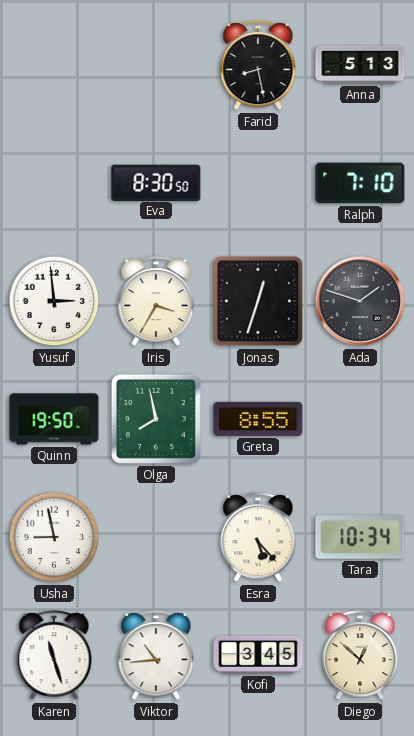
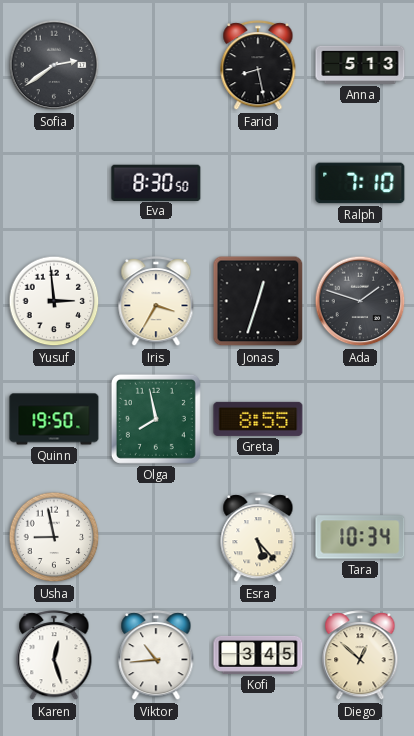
Sofia: none -> 2:39 (54, 65)
Karen: 11:27 -> 12:27 (54, 656)
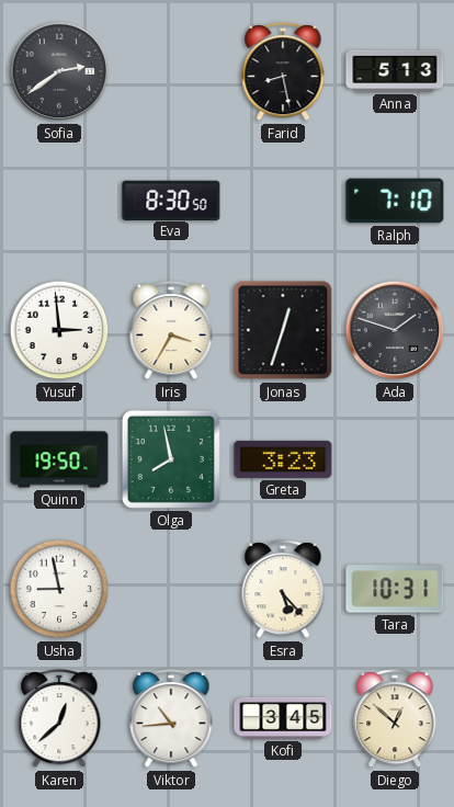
Greta: 8:55 -> 3:23 (283, 459)
Tara: 10:34 -> 10:31 (395, 589)
Karen: 12:27 -> 12:38 (59, 719)
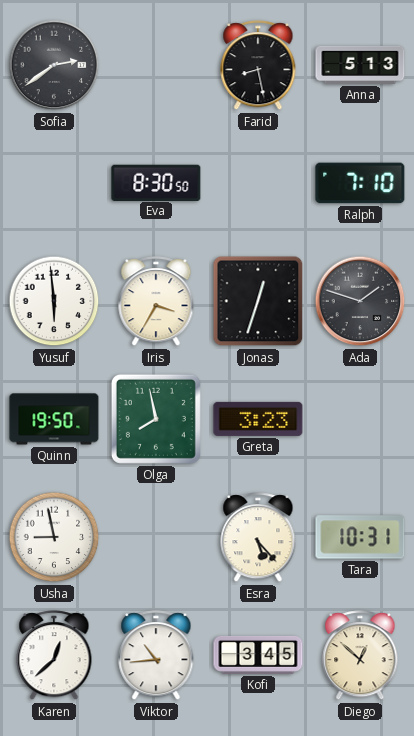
Yusuf: 2:59 -> 5:59 (54, 301)
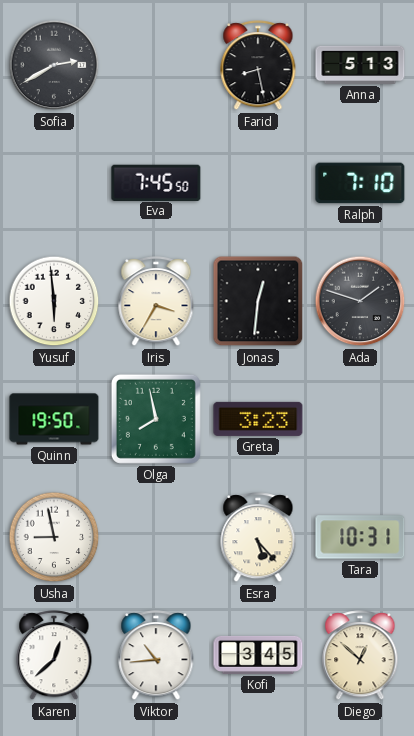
Sofia: 2:39 -> 2:40 (54, 65)
Eva: 8:30 -> 7:45 (156, 182)
Jonas: 12:33 -> 12:31 (258, 301)
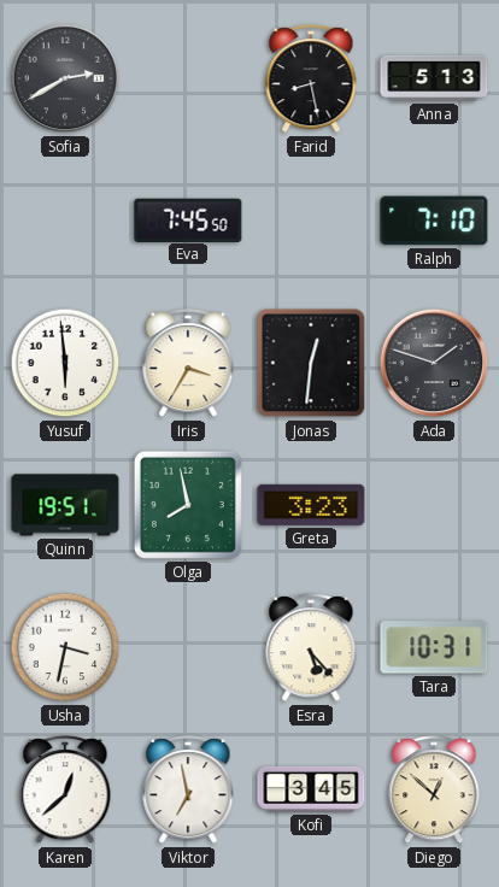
Quinn: 19:50 -> 19:51 (65, 505)
Usha: 8:58 -> 3:32 (65, 647)
Viktor: 10:44 -> 6:58 (188, 791)
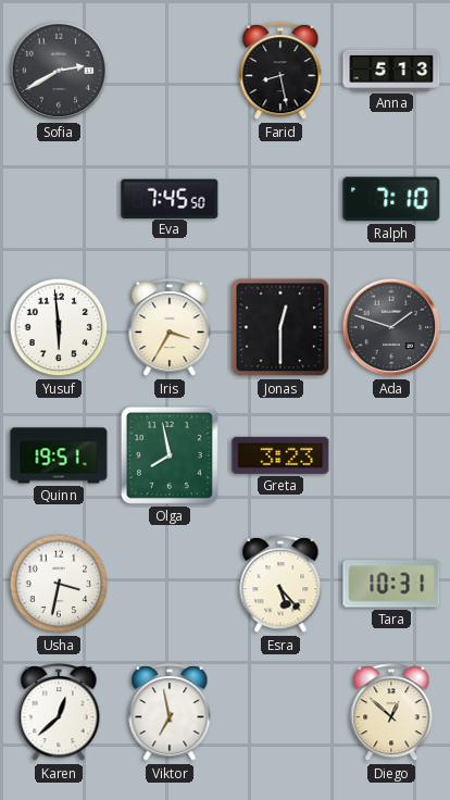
Jonas: 12:31 -> 12:30 (280, 327)
Kofi: 3:45 -> none (311, 789)
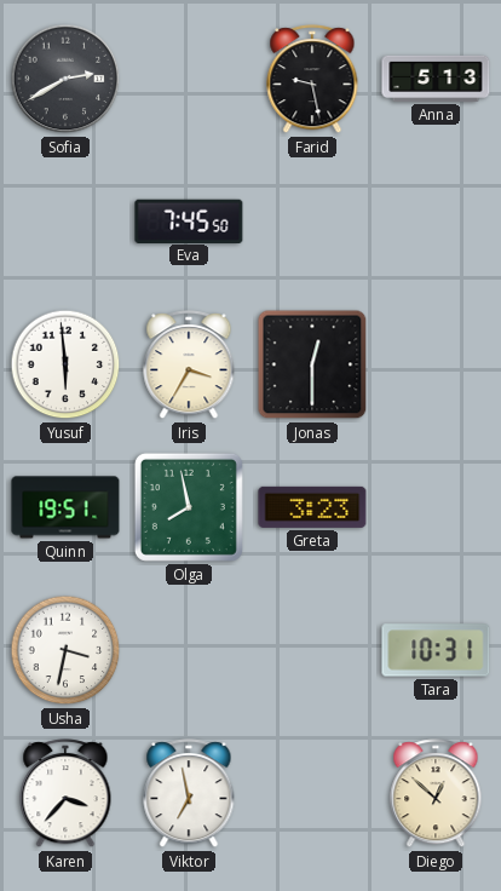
Farid: 8:28 -> 9:28 (312, 80)
Ralph: 7:10 -> none (391, 199)
Ada: 1:48 -> none (391, 327)
Esra: 5:23 -> none (280, 585)
Karen: 12:38 -> 3:37 (65, 794)
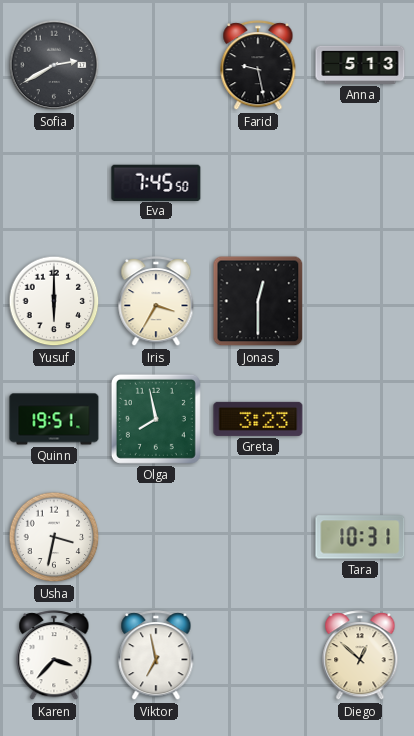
Yusuf: 5:59 -> 6:00 (54, 301)
